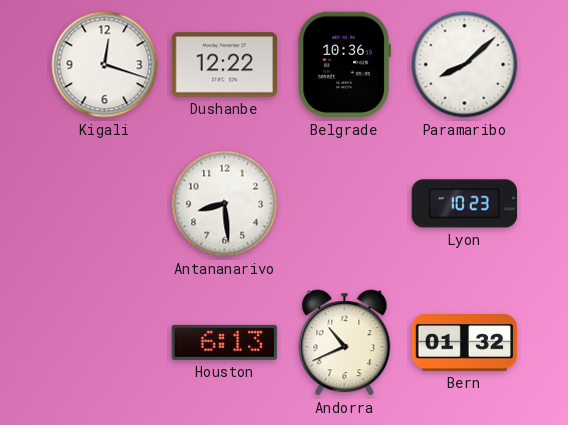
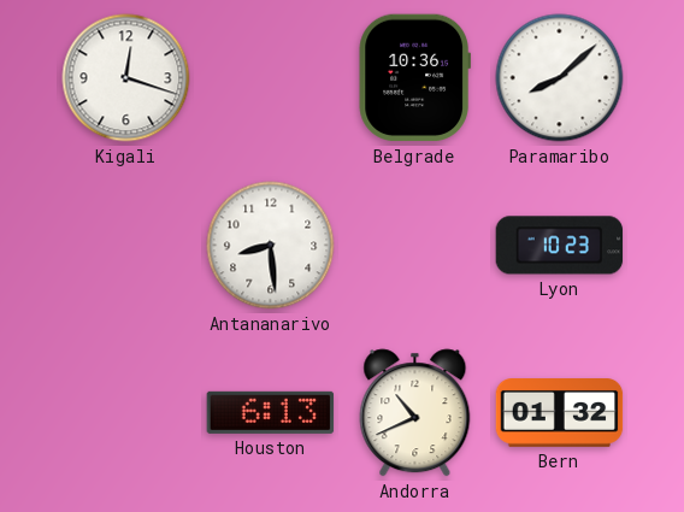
Dushanbe: 12:22 -> none (225, 65)
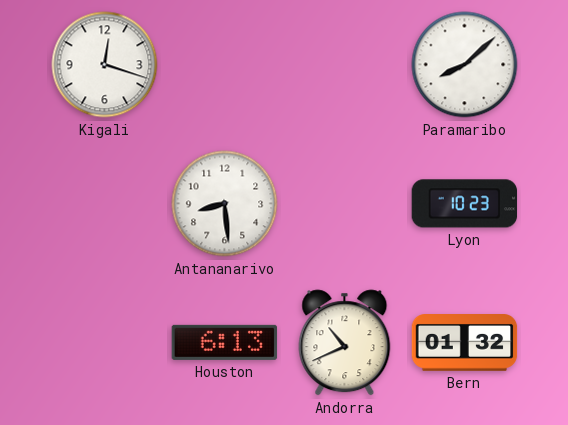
Belgrade: 10:36 -> none (414, 78)
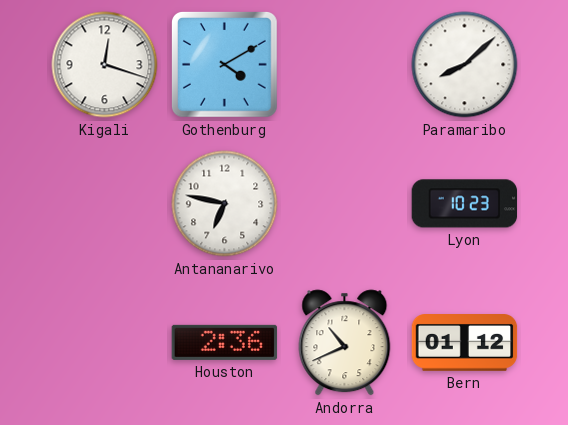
Gothenburg: none -> 4:10 (225, 65)
Antananarivo: 8:29 -> 6:47 (225, 204)
Houston: 6:13 -> 2:36 (225, 342)
Bern: 01:32 -> 01:12 (465, 343)
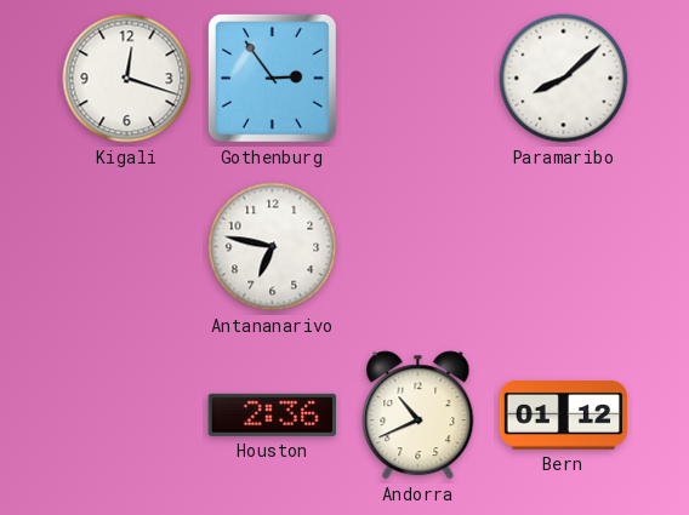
Gothenburg: 4:10 -> 2:54 (273, 79)
Lyon: 10:23 -> none (465, 204)
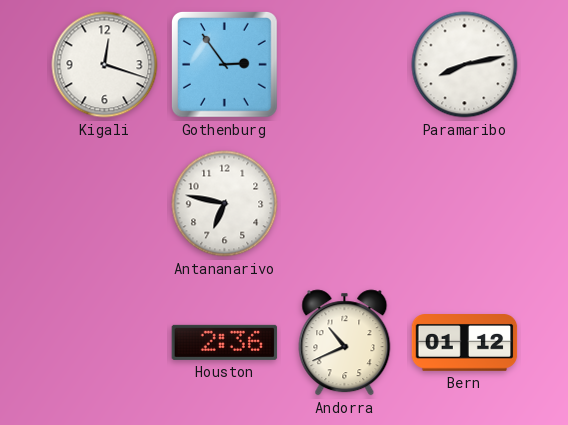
Paramaribo: 8:08 -> 8:13 (465, 65)
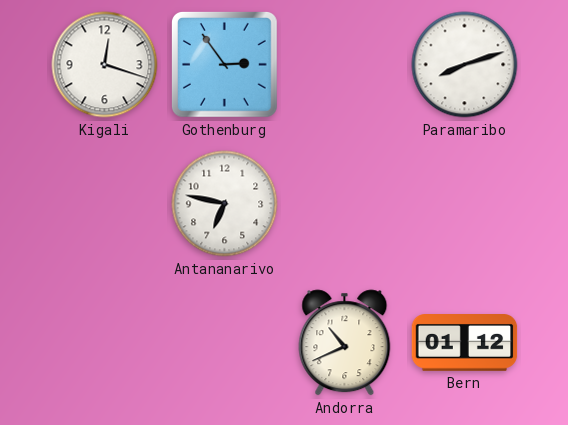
Paramaribo: 8:13 -> 8:12 (465, 65)
Houston: 2:36 -> none (225, 342)
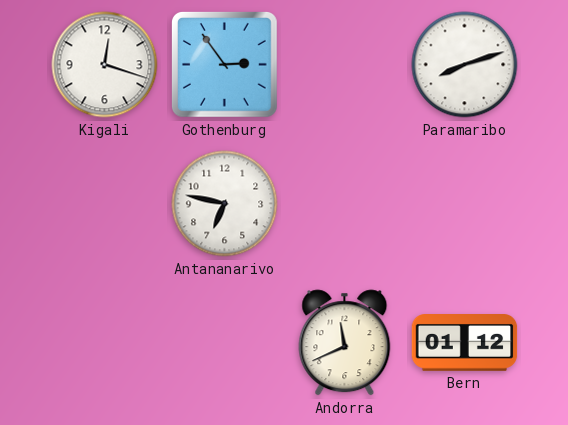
Andorra: 10:41 -> 11:41 (345, 343)
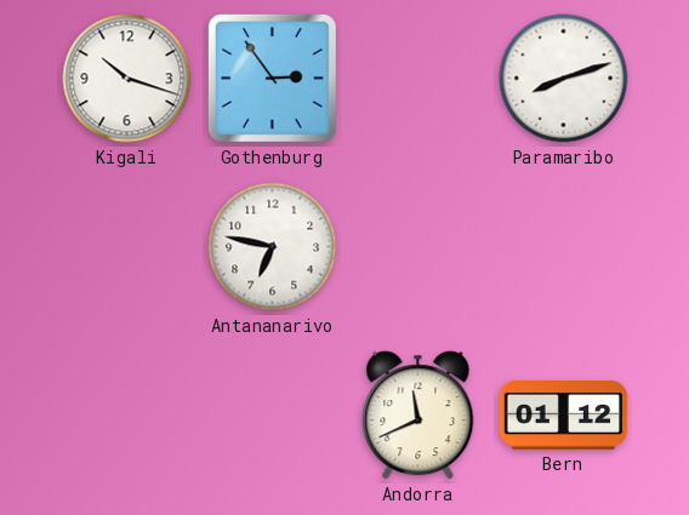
Kigali: 12:18 -> 10:18 (127, 79)
